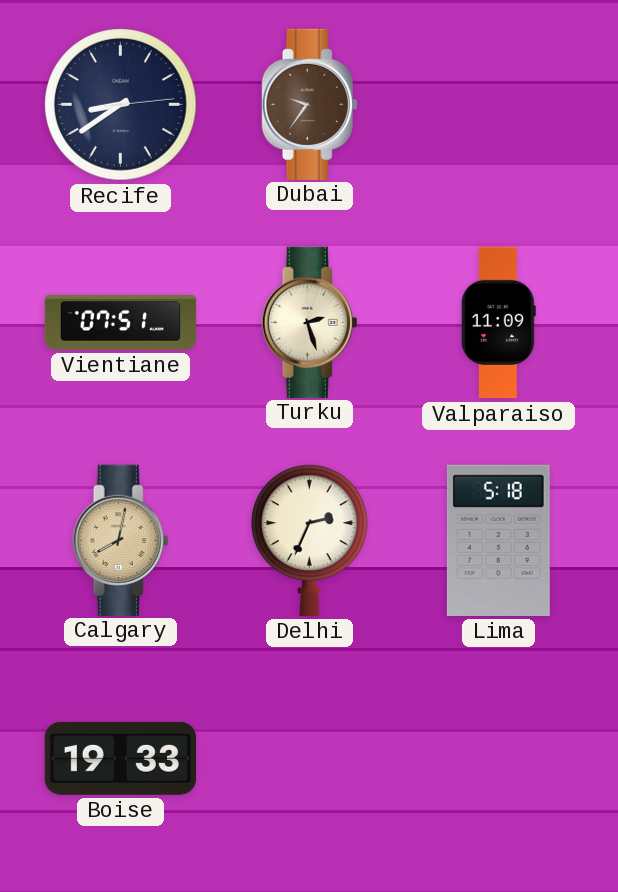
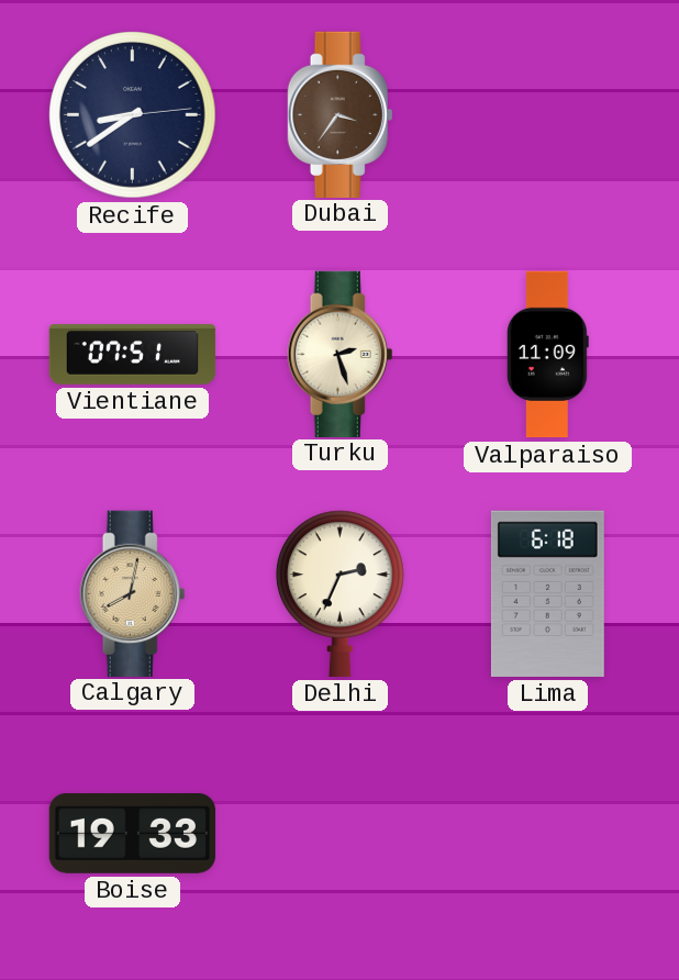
Dubai: 9:36 -> 3:36 (341, 114)
Lima: 5:18 -> 6:18 (547, 593)
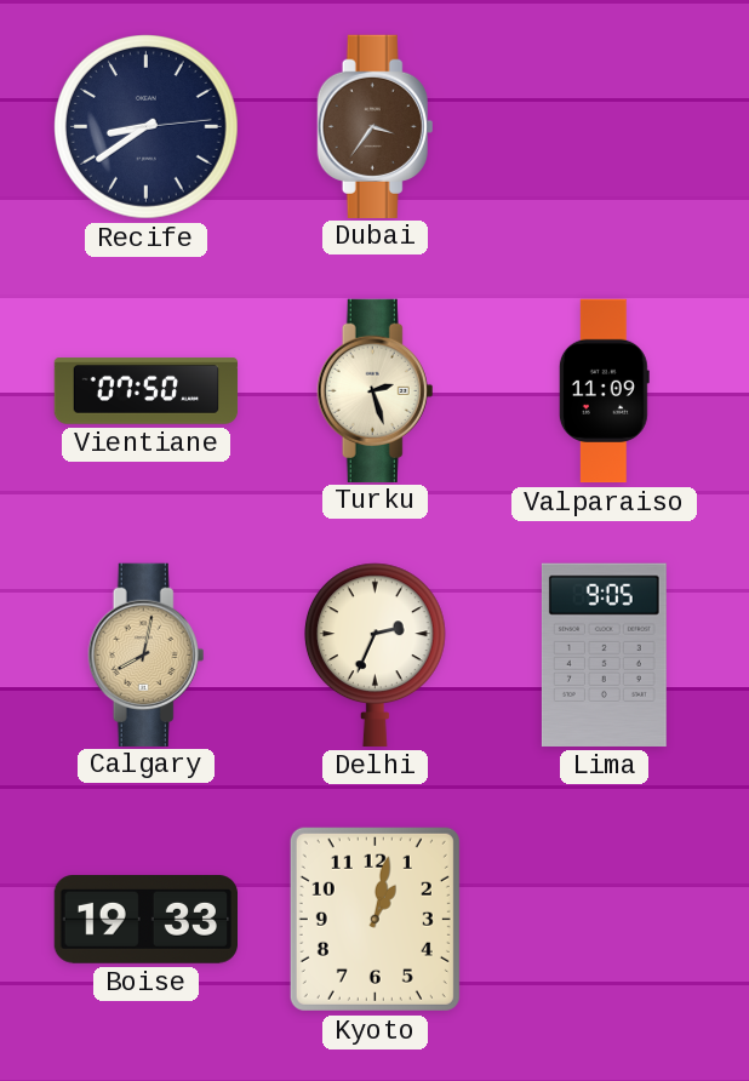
Vientiane: 07:51 -> 07:50 (147, 391)
Lima: 6:18 -> 9:05 (604, 654)
Kyoto: none -> 1:02 (374, 919)
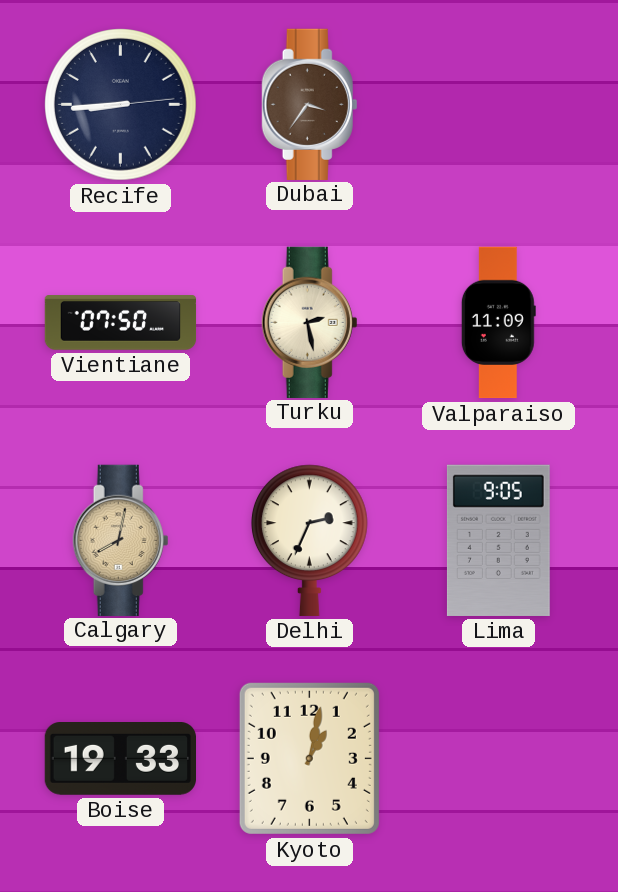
Recife: 8:39 -> 8:44 (121, 105)
Turku: 2:27 -> 2:28 (310, 322)
